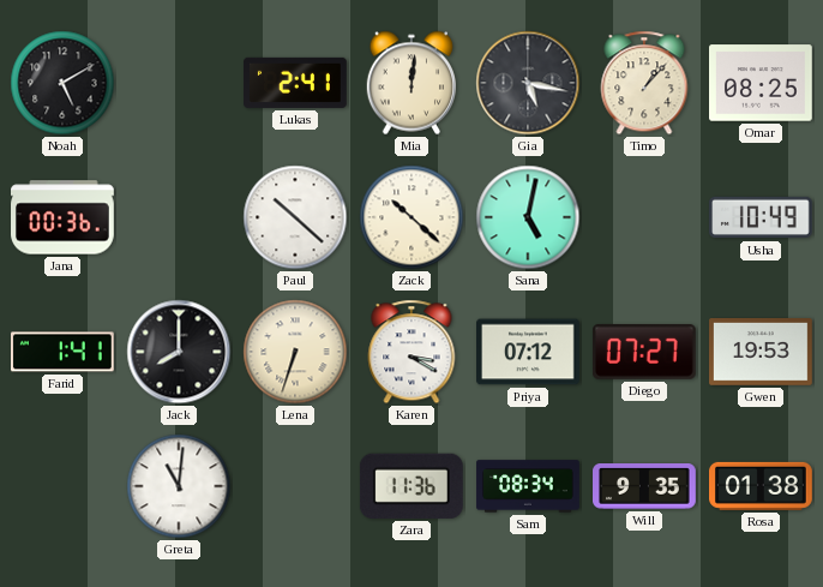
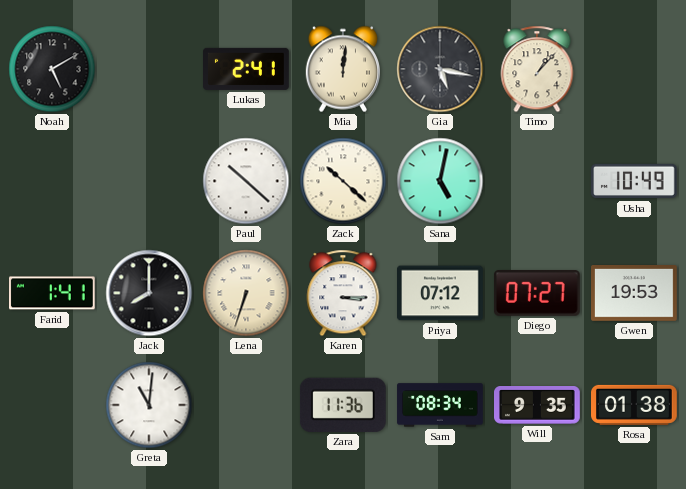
Omar: 08:25 -> none (762, 83)
Jana: 00:36 -> none (64, 217)
Karen: 3:20 -> 3:15 (343, 293)
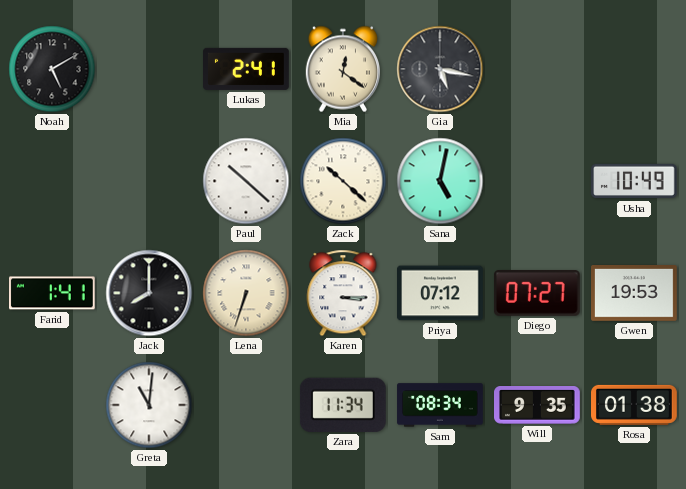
Mia: 12:01 -> 12:21 (342, 69)
Timo: 1:07 -> none (537, 69)
Zara: 11:36 -> 11:34 (343, 405)
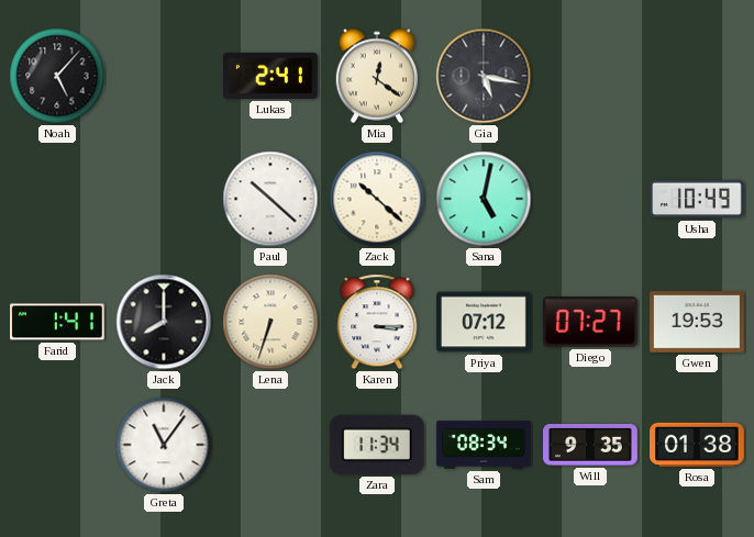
Noah: 5:10 -> 5:07 (57, 76)
Greta: 11:01 -> 11:06 (164, 445)
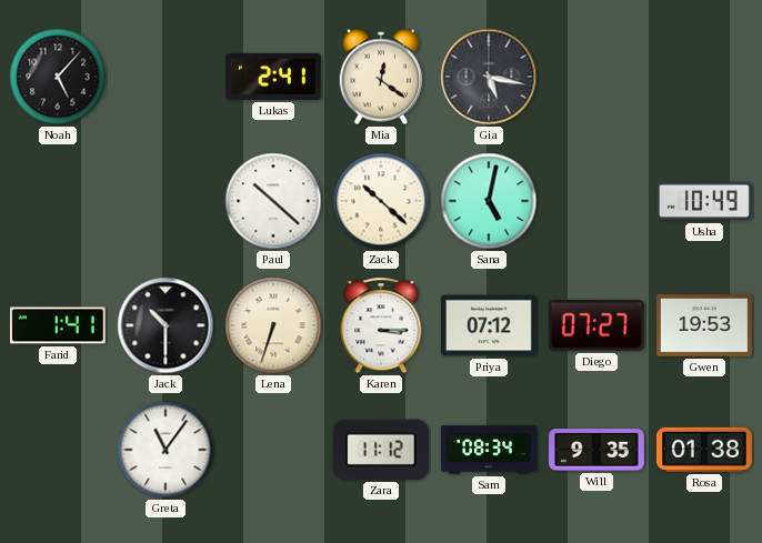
Jack: 8:00 -> 10:30 (166, 325)
Zara: 11:34 -> 11:12 (381, 450)
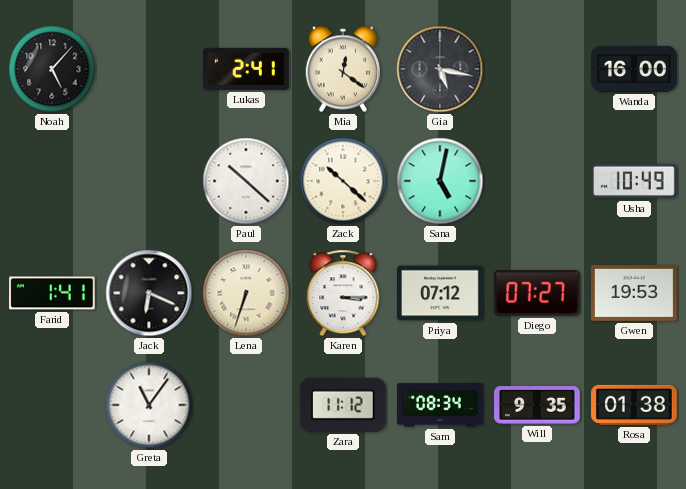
Wanda: none -> 16:00 (635, 69)
Jack: 10:30 -> 6:19 (149, 293)
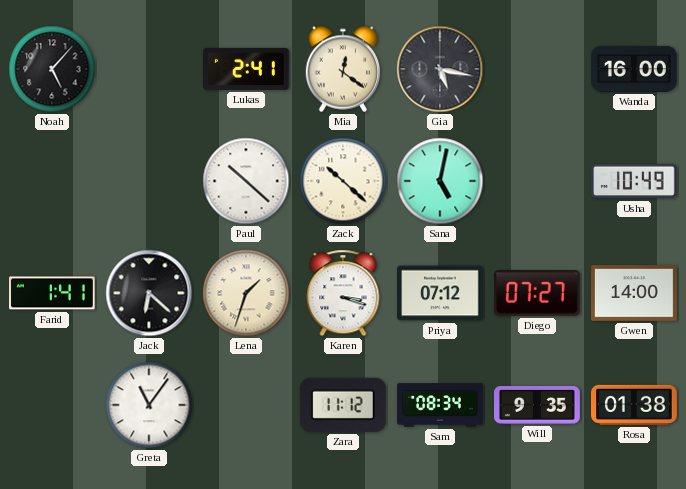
Jack: 6:19 -> 6:22 (149, 293)
Lena: 6:33 -> 1:33 (246, 293)
Karen: 3:15 -> 3:18 (343, 293)
Gwen: 19:53 -> 14:00 (635, 294)
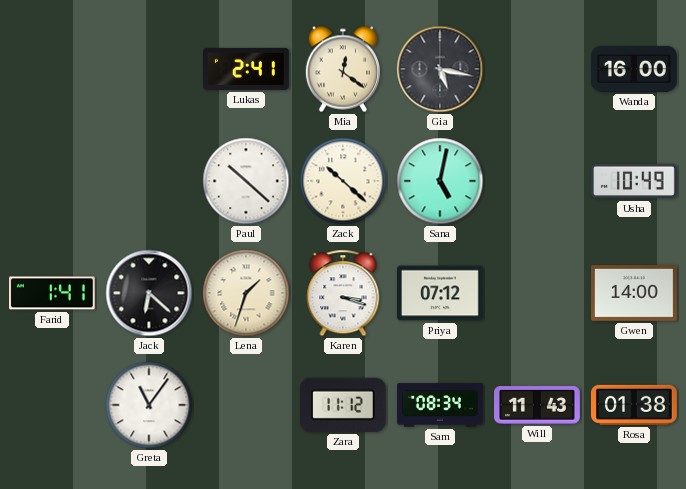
Noah: 5:07 -> none (52, 69)
Diego: 07:27 -> none (537, 294)
Will: 9:35 -> 11:43 (538, 406)
